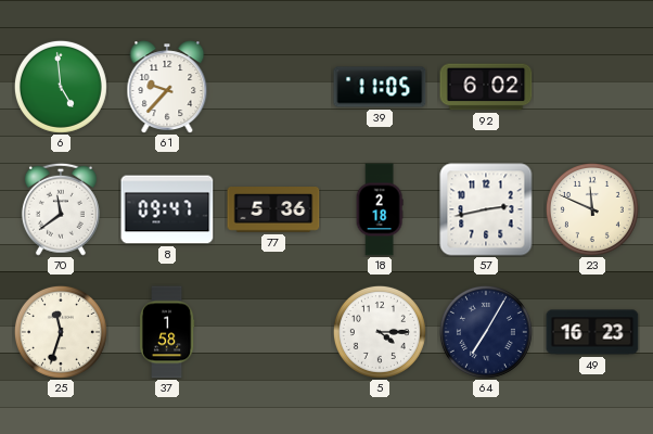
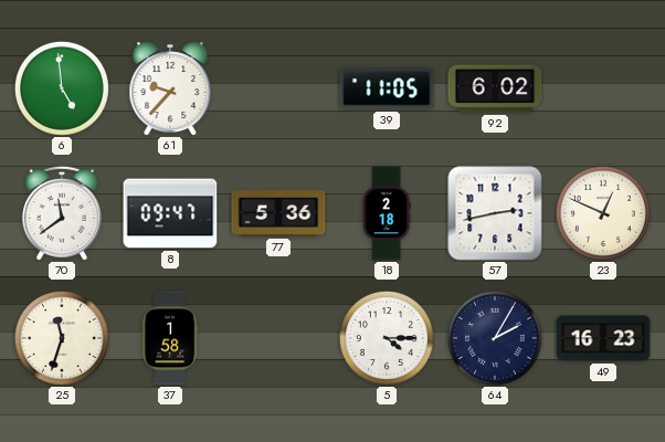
23: 11:49 -> 12:49 (603, 213)
64: 7:05 -> 2:05 (495, 338)
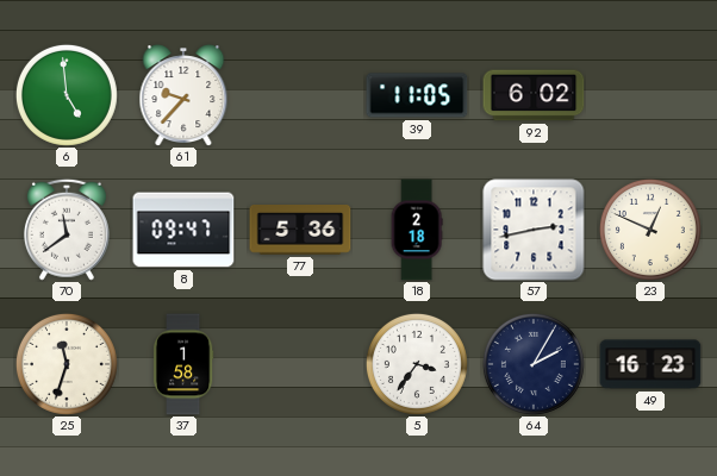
5: 4:15 -> 3:36 (417, 364)
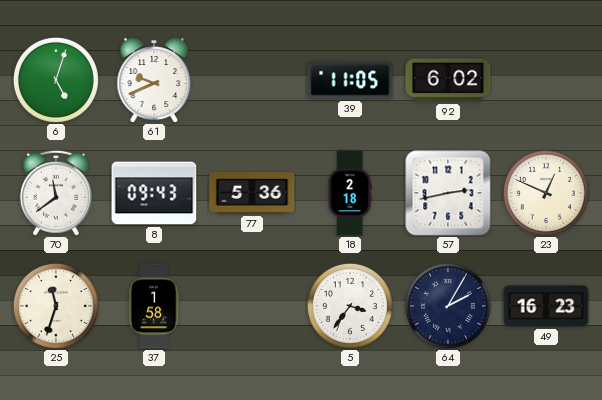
6: 4:59 -> 5:03 (56, 80)
61: 9:37 -> 9:41 (154, 80)
8: 09:47 -> 09:43 (154, 193)
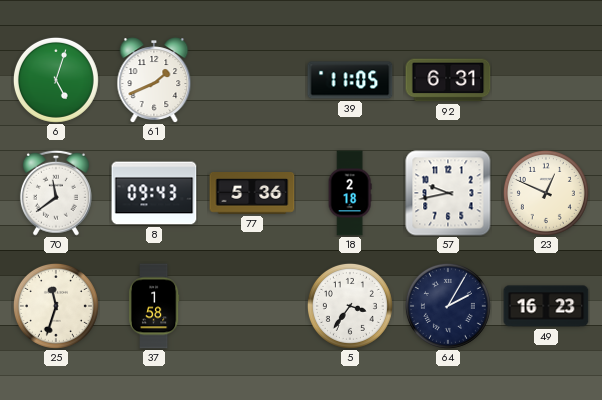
61: 9:41 -> 1:41 (154, 80)
92: 6:02 -> 6:31 (448, 80)
57: 2:43 -> 9:43 (448, 193)
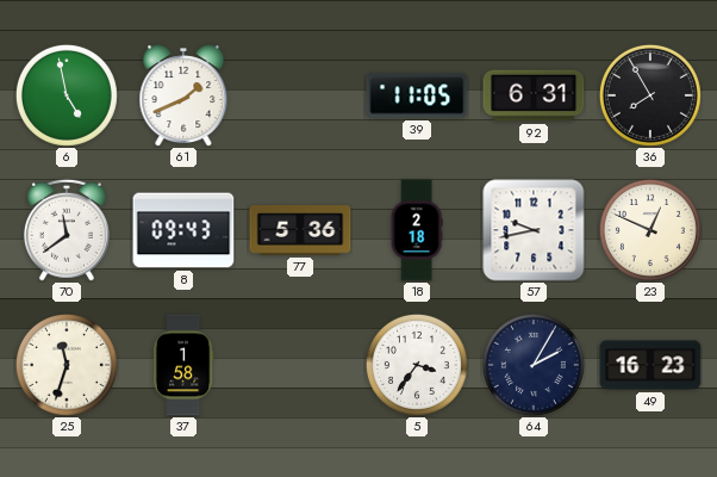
6: 5:03 -> 4:58 (67, 95)
36: none -> 7:55 (650, 95)
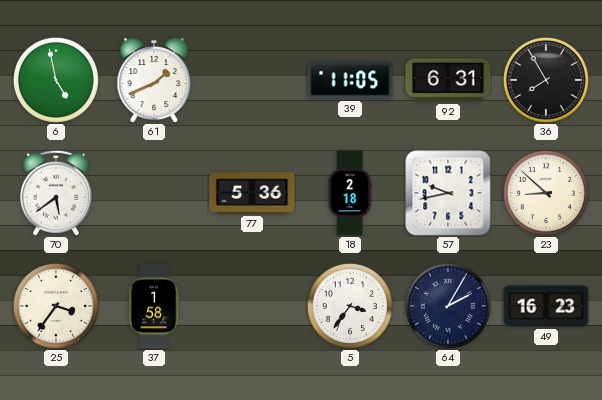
70: 11:39 -> 5:39 (56, 193)
8: 09:43 -> none (183, 230)
23: 12:49 -> 8:52 (546, 193)
25: 11:33 -> 3:36 (56, 306)
